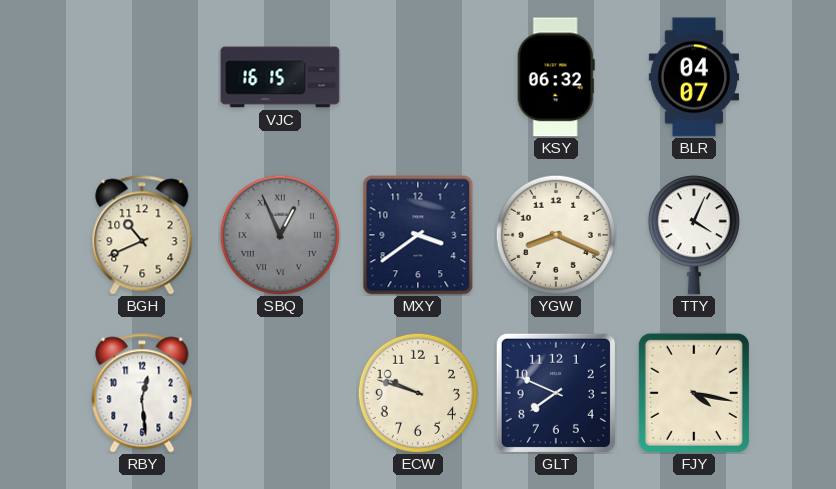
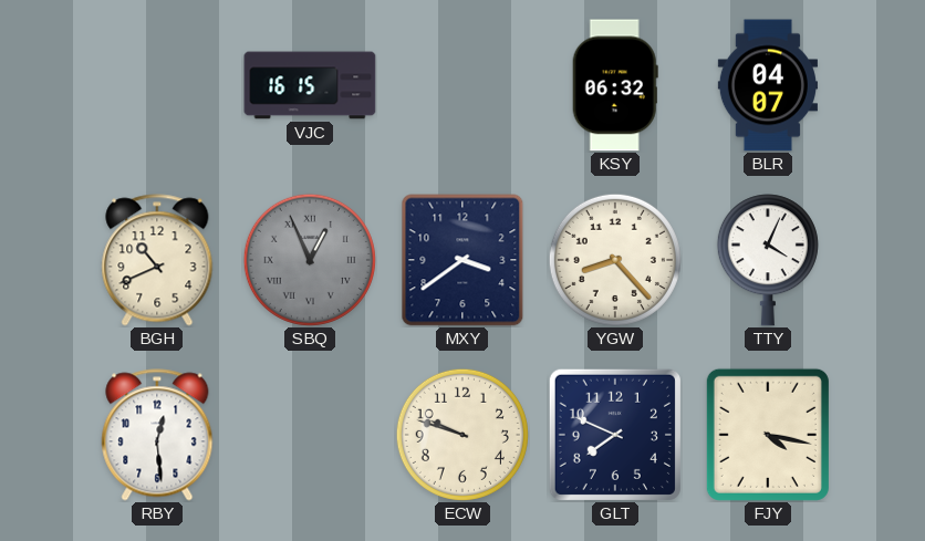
YGW: 8:19 -> 8:23 (615, 260)
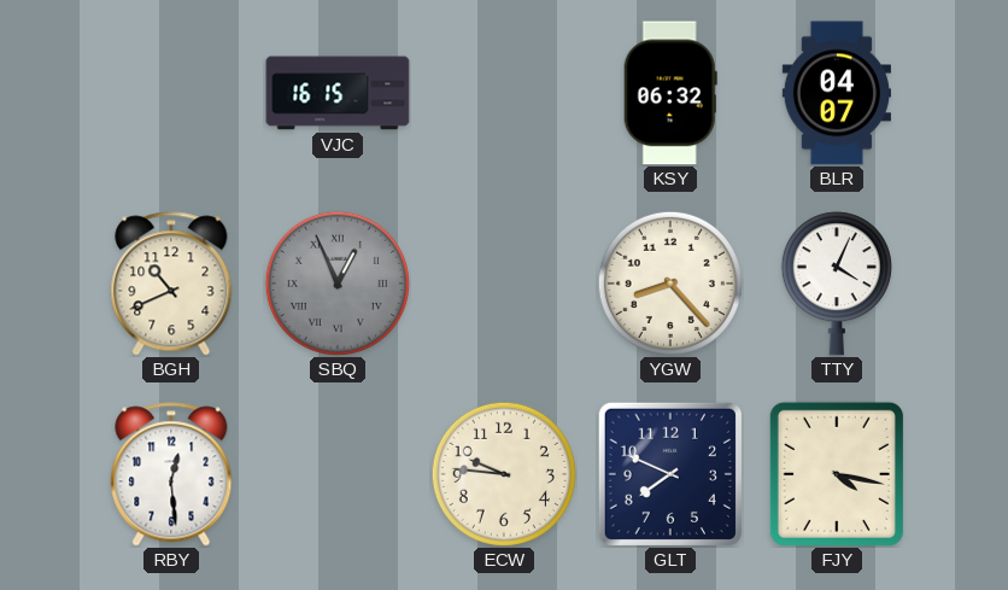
MXY: 3:39 -> none (462, 260)
ECW: 9:48 -> 9:46 (504, 474)
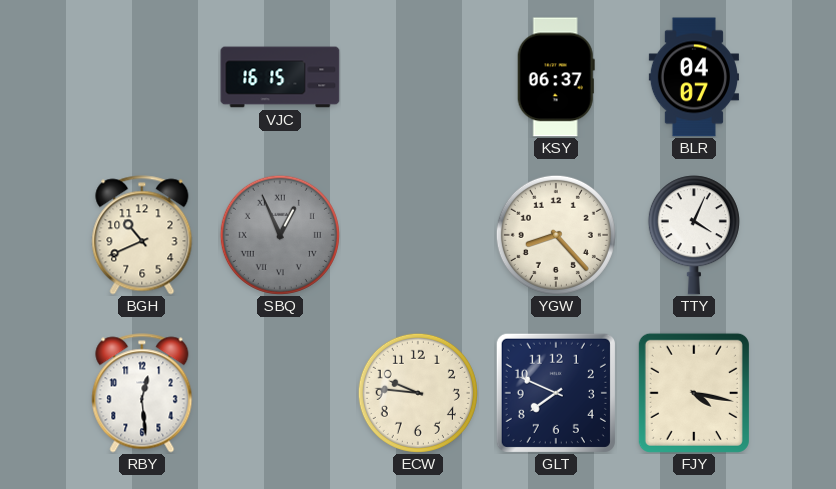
KSY: 06:32 -> 06:37 (556, 77)
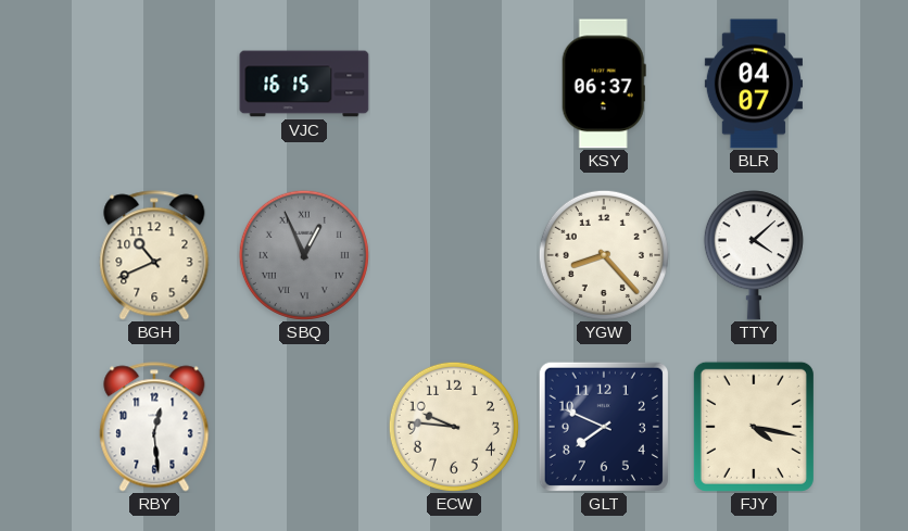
TTY: 4:04 -> 4:08 (754, 255)
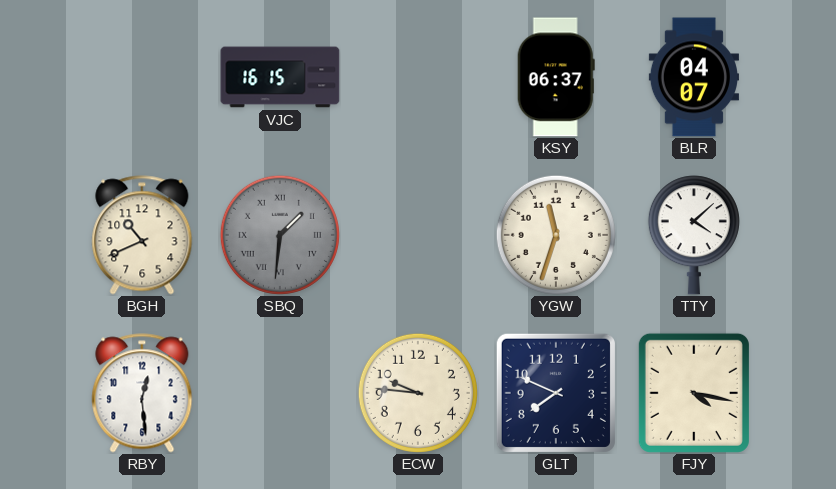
SBQ: 12:56 -> 1:31 (280, 235)
YGW: 8:23 -> 11:33 (556, 235)
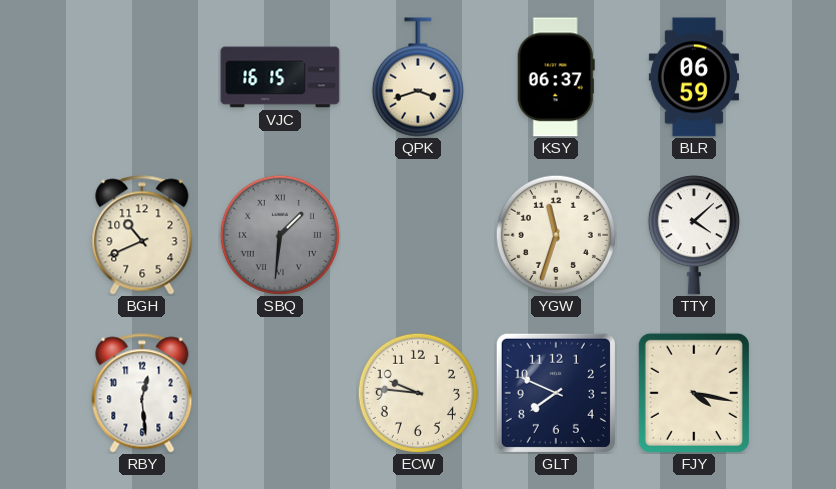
QPK: none -> 3:42 (418, 77)
BLR: 04:07 -> 06:59 (694, 77)
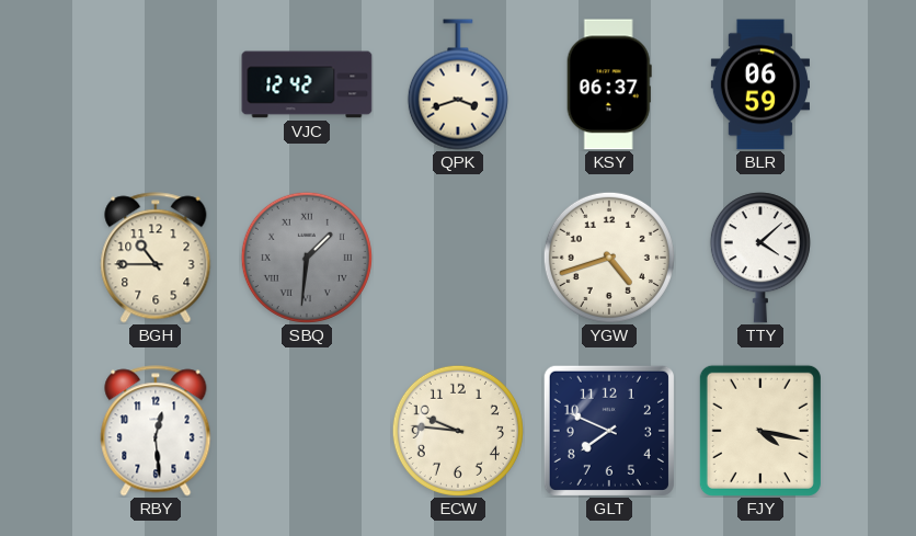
VJC: 16:15 -> 12:42 (307, 84)
BGH: 10:41 -> 10:45 (156, 258)
YGW: 11:33 -> 4:42 (609, 258)
